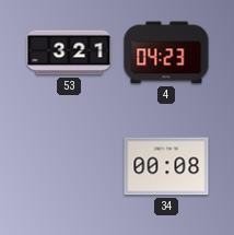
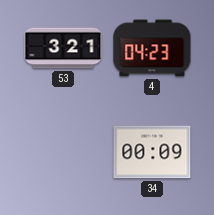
34: 00:08 -> 00:09 (152, 152)
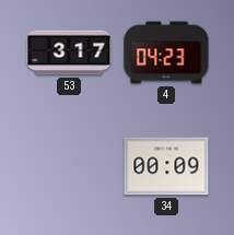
53: 3:21 -> 3:17 (69, 52)
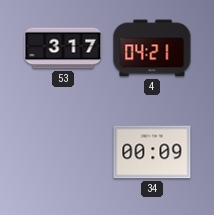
4: 04:23 -> 04:21 (152, 48)
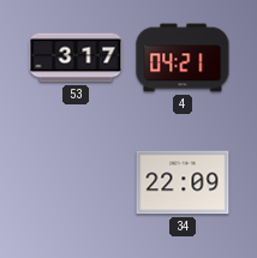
34: 00:09 -> 22:09 (183, 182)
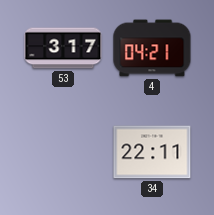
34: 22:09 -> 22:11 (152, 152)
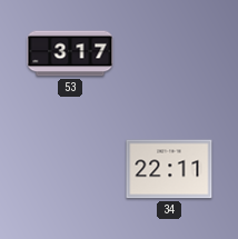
4: 04:21 -> none (152, 48)
